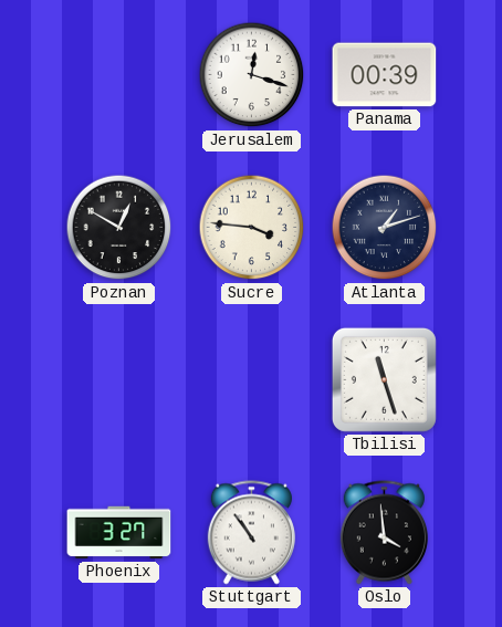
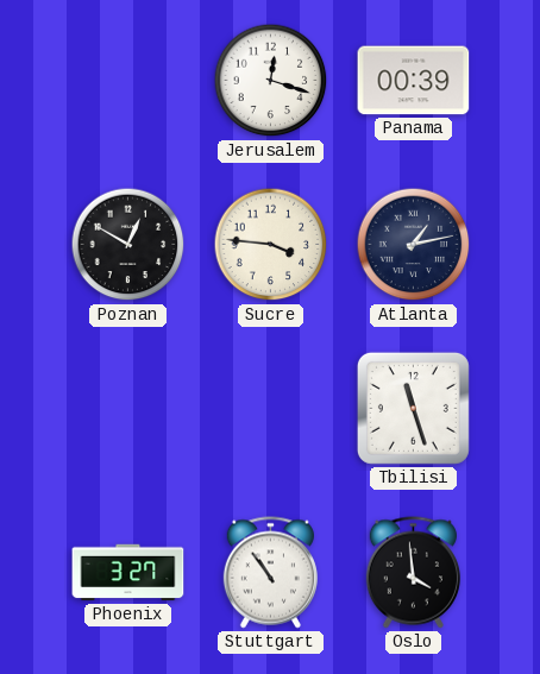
Atlanta: 1:12 -> 1:13 (414, 245)
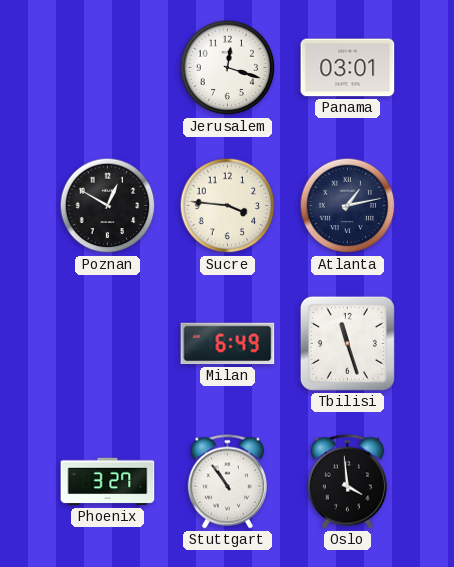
Panama: 00:39 -> 03:01 (348, 68)
Milan: none -> 6:49 (228, 344)
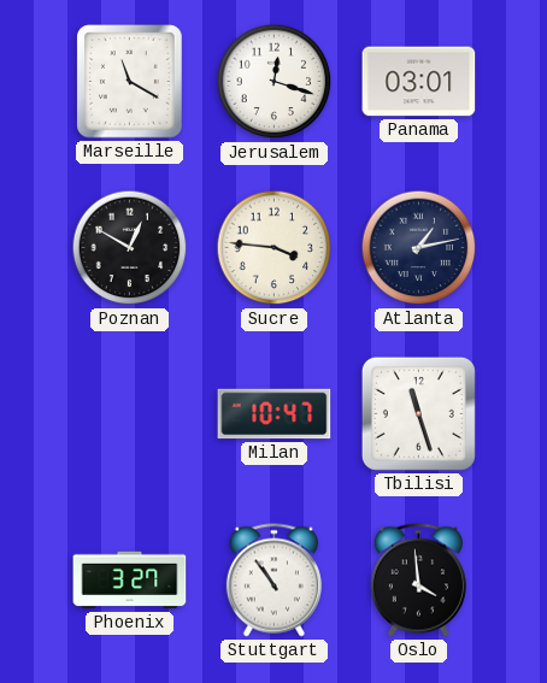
Marseille: none -> 11:20 (130, 82)
Milan: 6:49 -> 10:47 (275, 414)
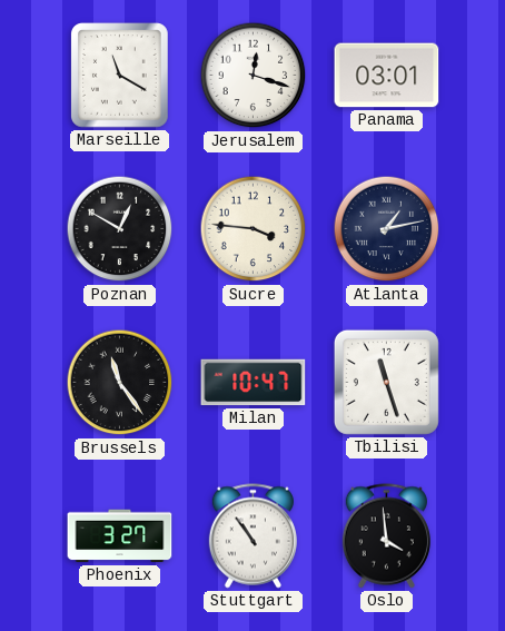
Brussels: none -> 11:24 (120, 383)
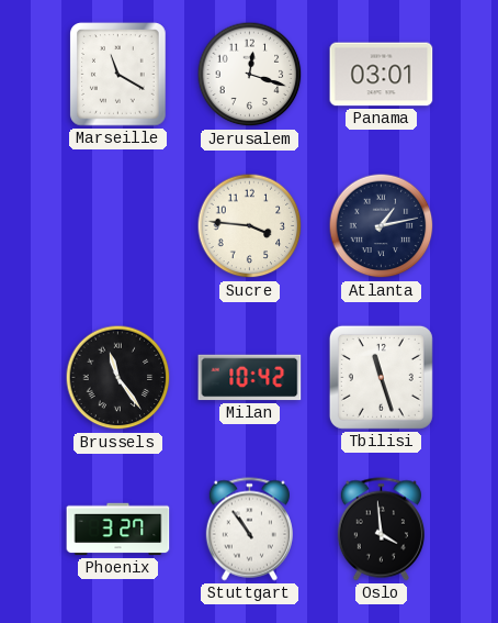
Poznan: 12:50 -> none (120, 229)
Milan: 10:47 -> 10:42 (250, 378)
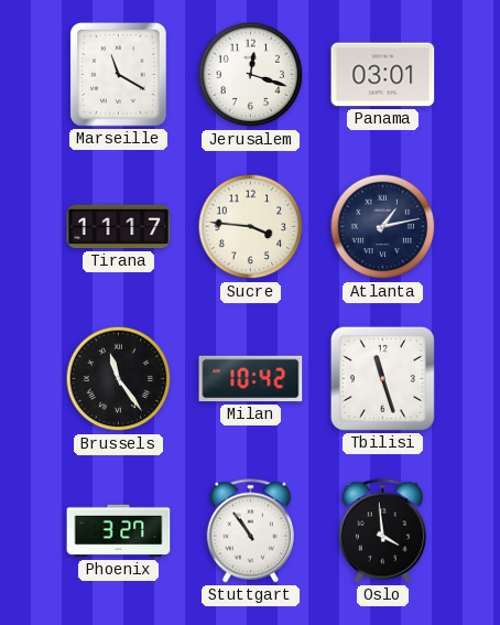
Tirana: none -> 11:17 (119, 227)
